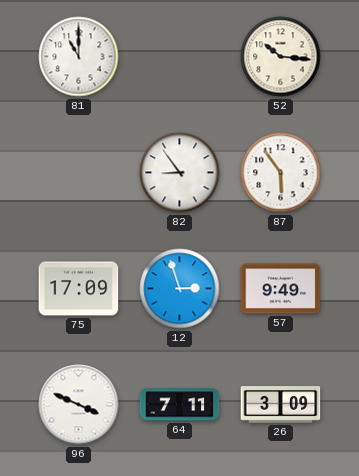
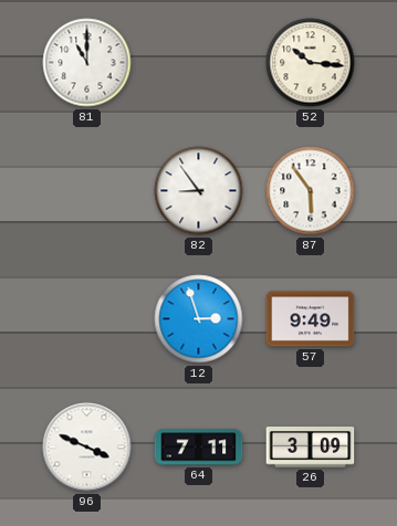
75: 17:09 -> none (79, 289)
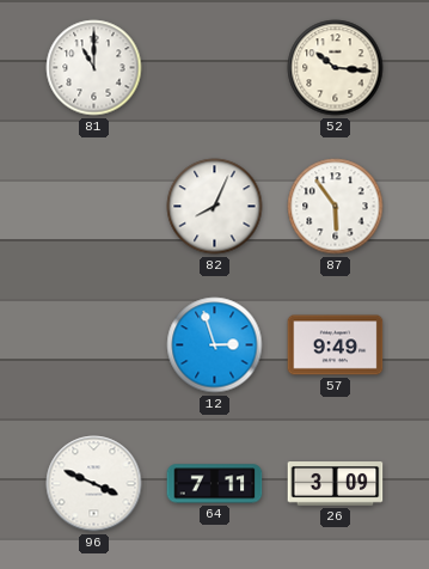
82: 8:54 -> 8:04 (215, 207)
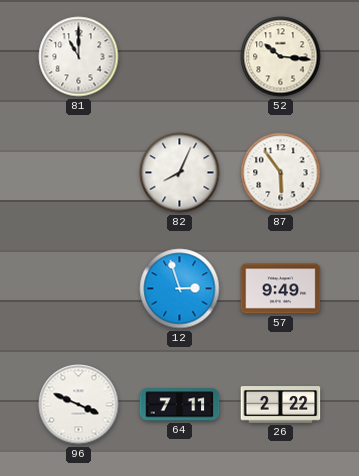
26: 3:09 -> 2:22 (281, 405)
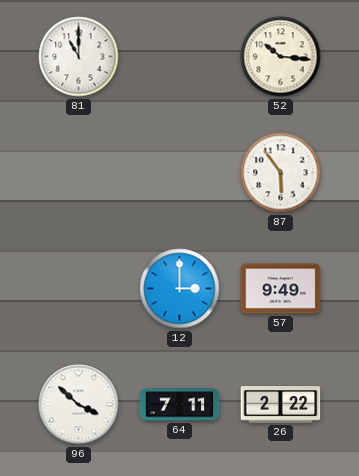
82: 8:04 -> none (180, 173)
12: 2:57 -> 3:00 (180, 289)
96: 3:49 -> 3:52 (79, 405)
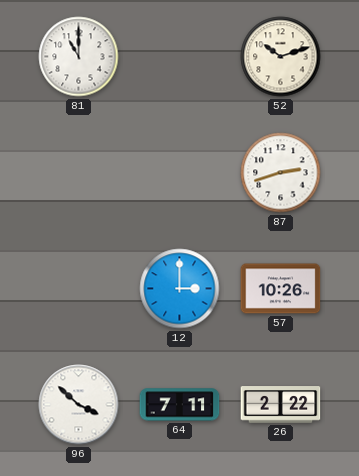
52: 10:16 -> 10:12 (281, 57)
87: 5:54 -> 2:42 (281, 173)
57: 9:49 -> 10:26 (281, 289)
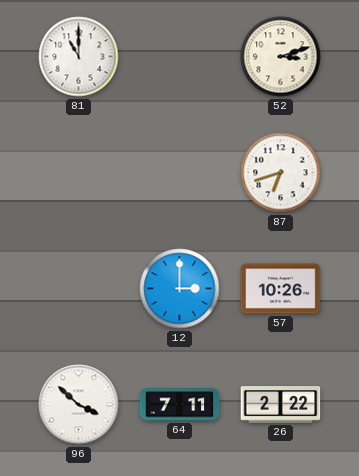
52: 10:12 -> 3:12 (281, 57)
87: 2:42 -> 6:42 (281, 173)
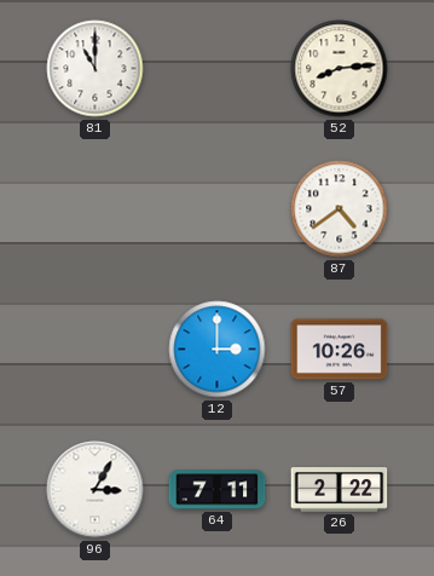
52: 3:12 -> 8:14 (340, 69)
87: 6:42 -> 4:39 (340, 209)
96: 3:52 -> 3:05 (96, 490)
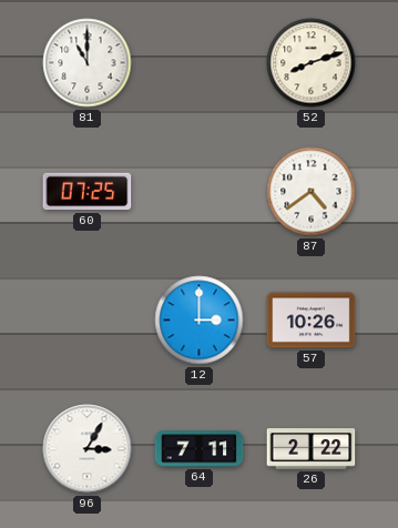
52: 8:14 -> 8:12 (312, 63)
60: none -> 07:25 (88, 192)
